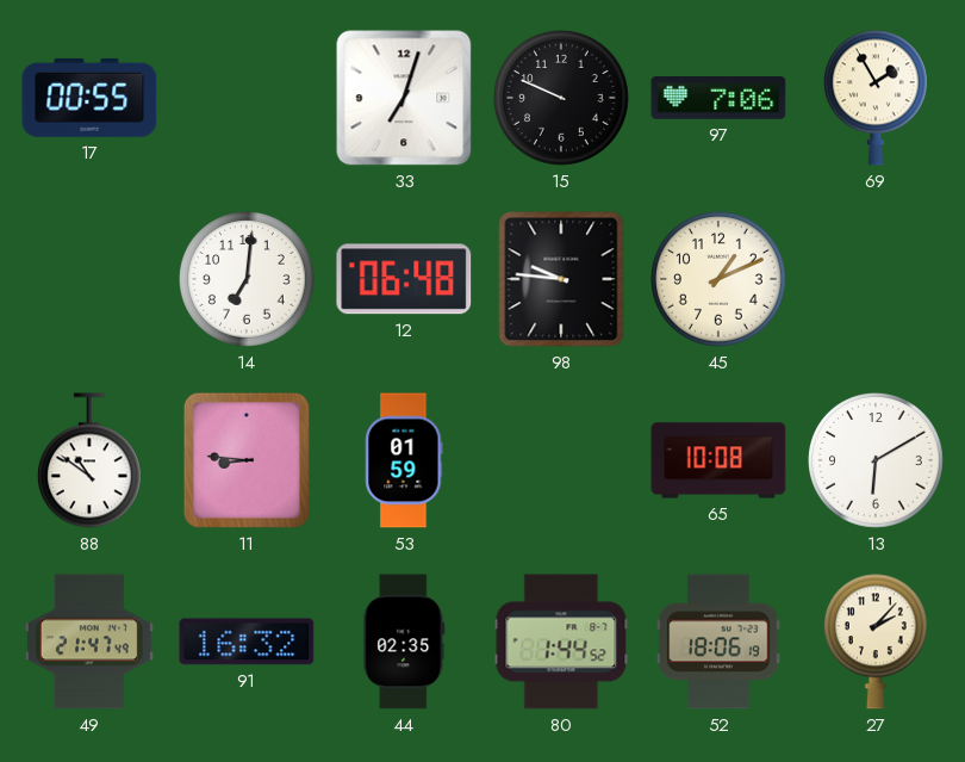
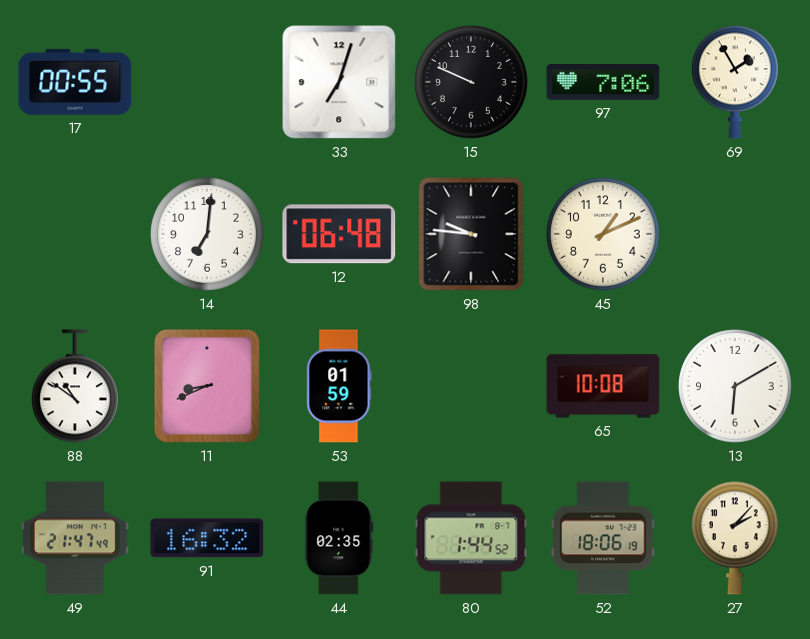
11: 8:46 -> 8:41 (207, 386)
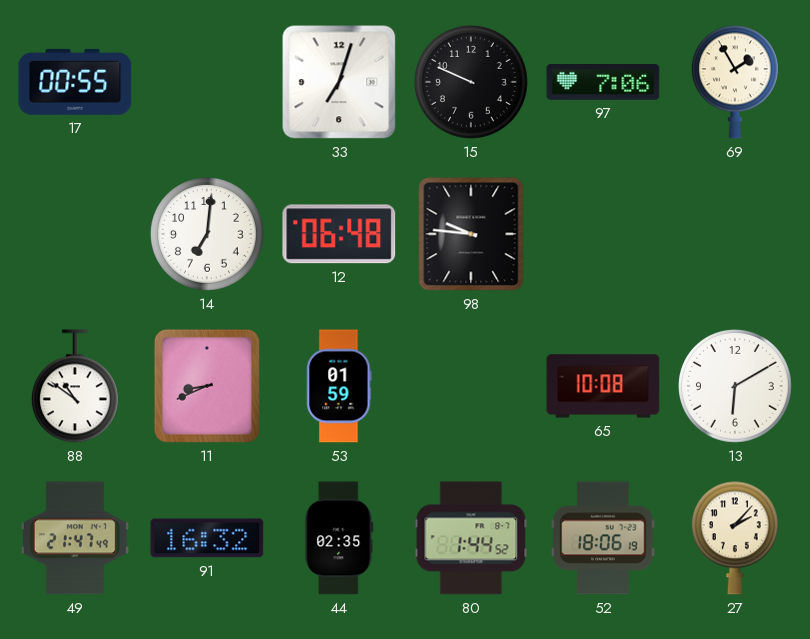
45: 1:11 -> none (604, 235)
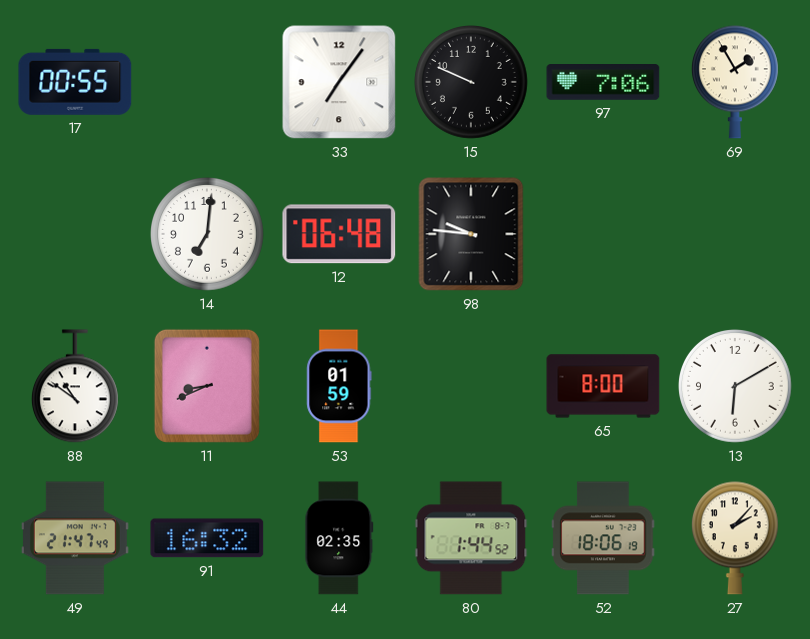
33: 7:03 -> 7:06 (339, 82)
65: 10:08 -> 8:00 (603, 386)
